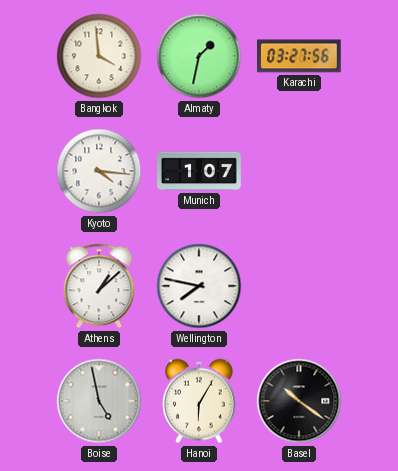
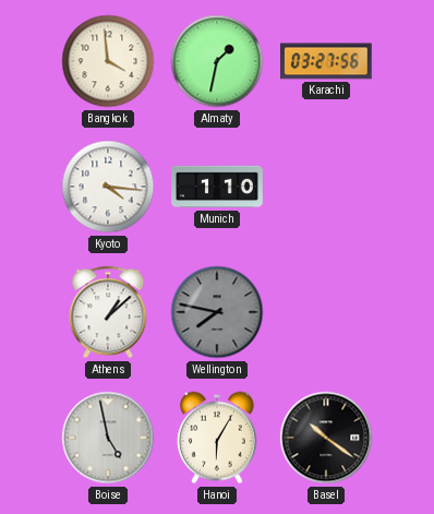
Munich: 1:07 -> 1:10 (217, 187)
Wellington dial: white -> grey (217, 312)
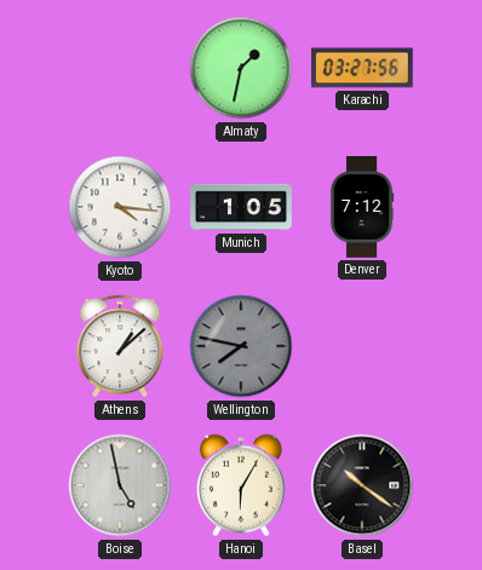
Bangkok: 3:59 -> none (108, 61)
Munich: 1:10 -> 1:05 (241, 207)
Denver: none -> 7:12 (362, 207)
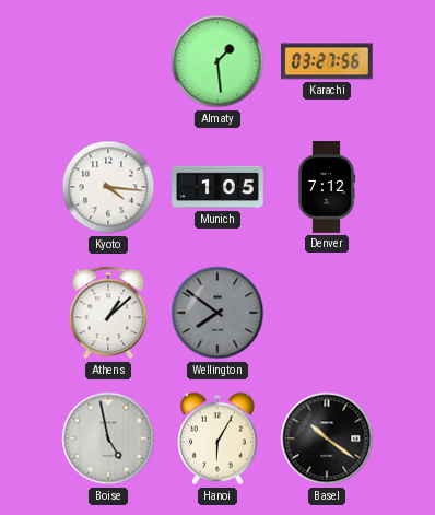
Almaty: 1:32 -> 1:29 (217, 61)
Wellington: 7:47 -> 7:51 (217, 313)
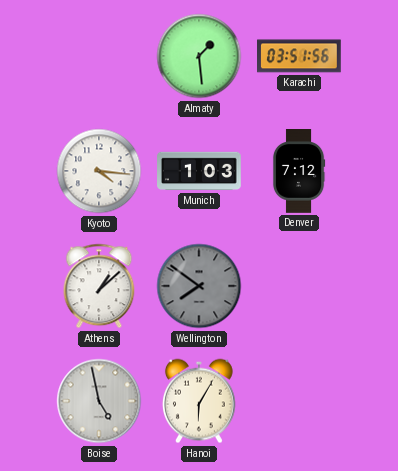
Karachi: 03:27 -> 03:51 (300, 56)
Munich: 1:05 -> 1:03 (199, 171)
Basel: 10:21 -> none (327, 438)
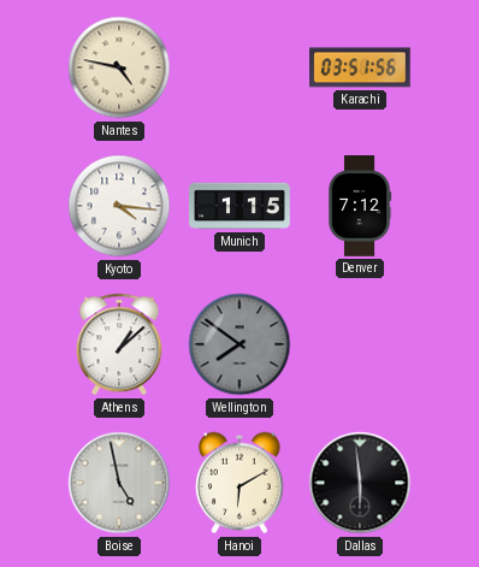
Nantes: none -> 4:47 (119, 67)
Almaty: 1:29 -> none (199, 56)
Munich: 1:03 -> 1:15 (239, 206)
Hanoi: 6:05 -> 6:10 (239, 483)
Dallas: none -> 5:59 (360, 483)
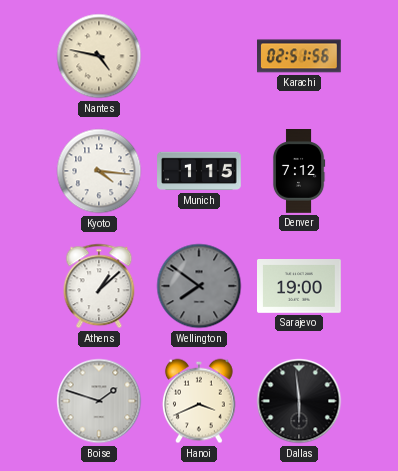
Karachi: 03:51 -> 02:51 (300, 56)
Sarajevo: none -> 19:00 (300, 287)
Boise: 4:58 -> 1:48 (99, 401)
Hanoi: 6:10 -> 3:41 (199, 401)
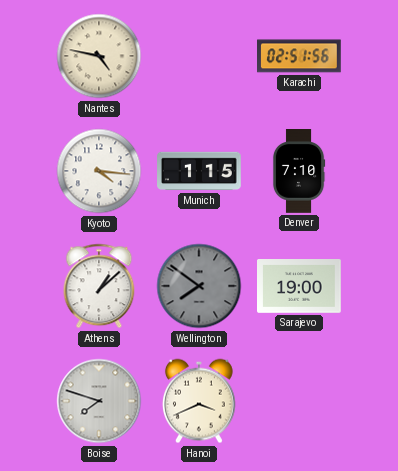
Denver: 7:12 -> 7:10 (299, 171)
Boise: 1:48 -> 7:48 (99, 401)
Dallas: 5:59 -> none (299, 401)
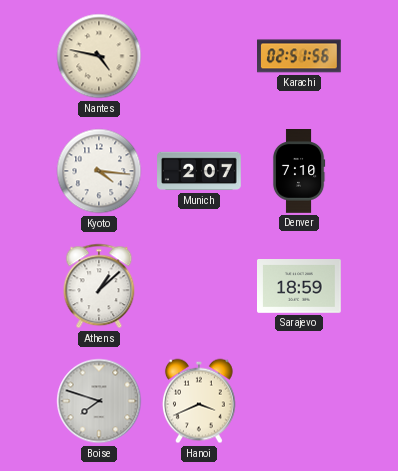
Munich: 1:15 -> 2:07 (199, 171)
Wellington: 7:51 -> none (199, 286)
Sarajevo: 19:00 -> 18:59 (300, 287)
